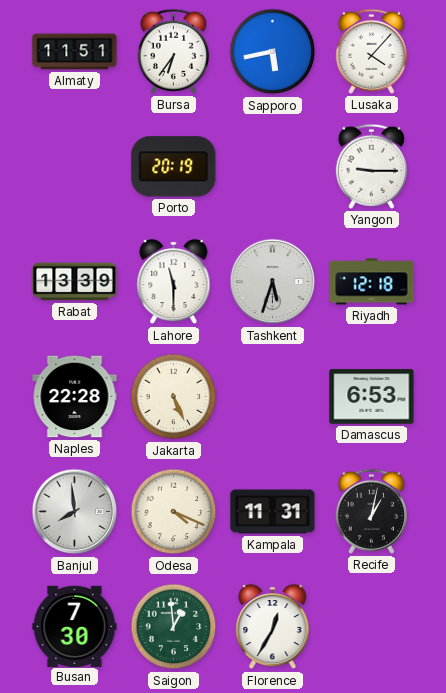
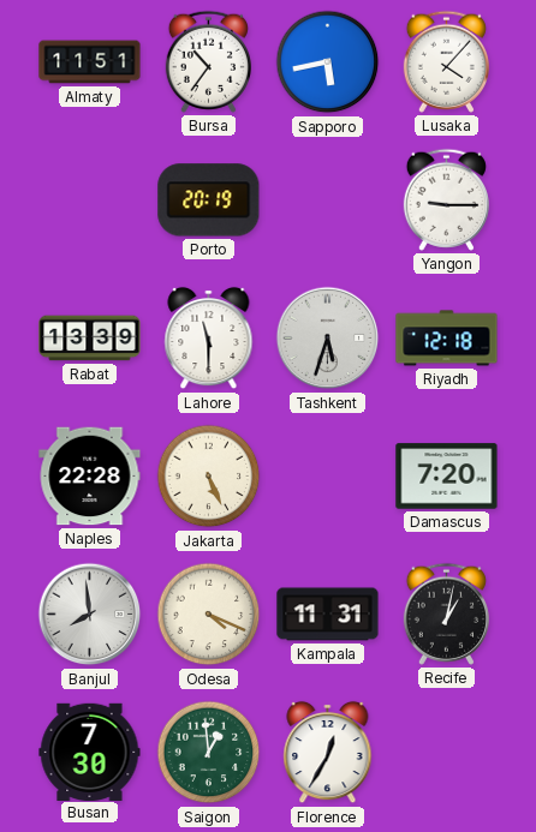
Bursa: 6:36 -> 10:36 (208, 61)
Damascus: 6:53 -> 7:20 (447, 477)
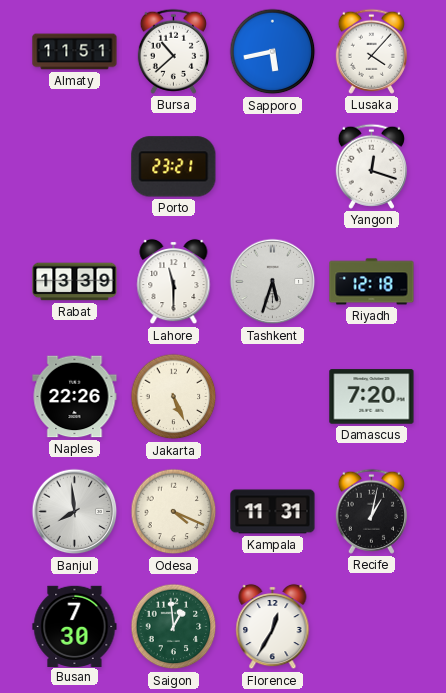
Bursa: 10:36 -> 10:38 (173, 51)
Porto: 20:19 -> 23:21 (174, 167)
Yangon: 9:15 -> 12:18 (371, 166)
Naples: 22:28 -> 22:26 (75, 397)
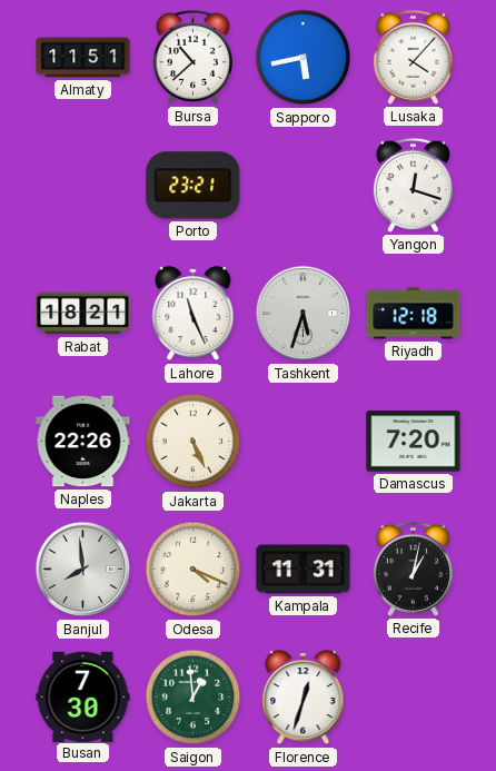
Rabat: 13:39 -> 18:21 (83, 314)
Lahore: 11:30 -> 11:26 (194, 314)
Florence: 12:35 -> 12:33 (304, 698)
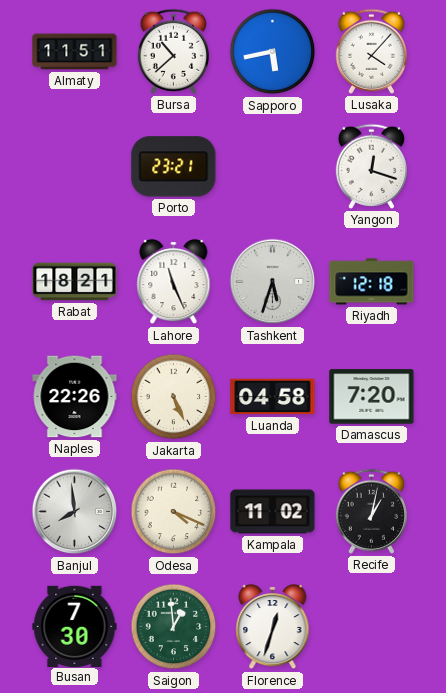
Luanda: none -> 04:58 (273, 397)
Kampala: 11:31 -> 11:02 (273, 512)
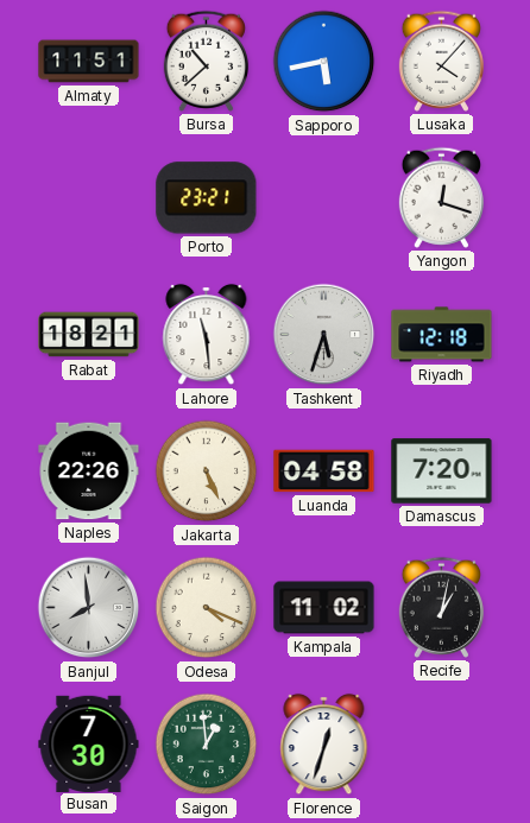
Lahore: 11:26 -> 11:29 (207, 335)
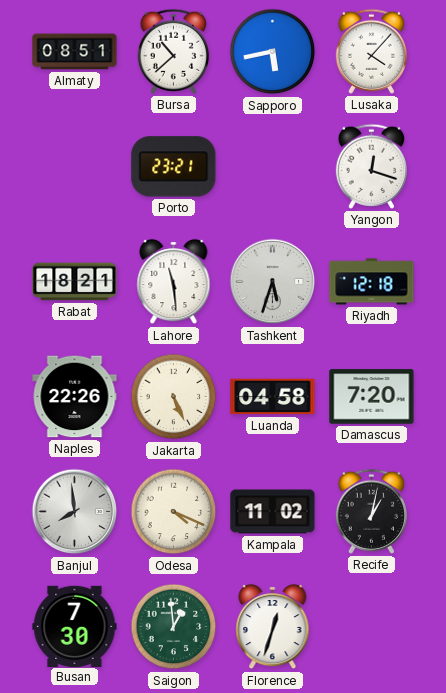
Almaty: 11:51 -> 08:51 (75, 52)
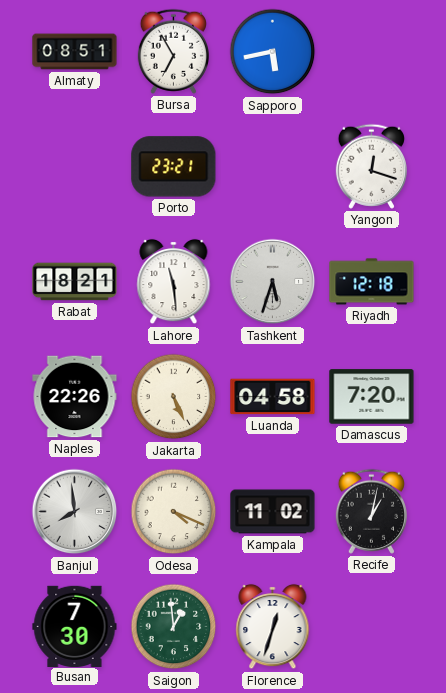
Bursa: 10:38 -> 6:55 (173, 51)
Lusaka: 4:07 -> none (371, 51)
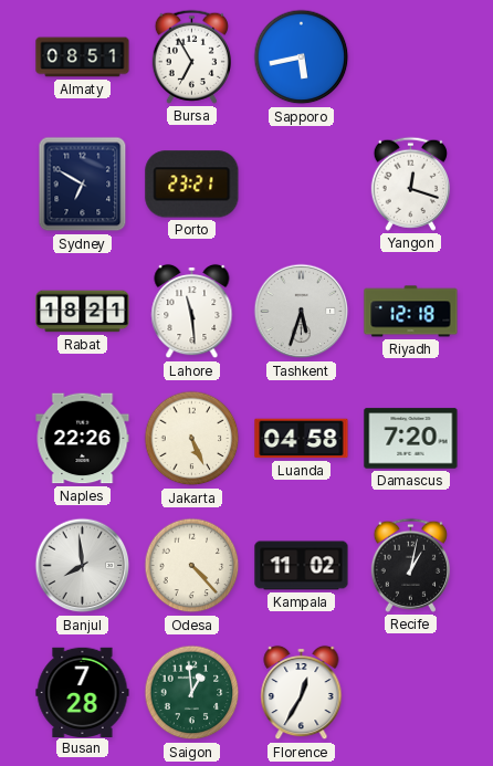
Sydney: none -> 6:50 (83, 185)
Odesa: 4:19 -> 4:23 (192, 566)
Busan: 7:30 -> 7:28 (83, 692)
Florence: 12:33 -> 12:35 (302, 693)
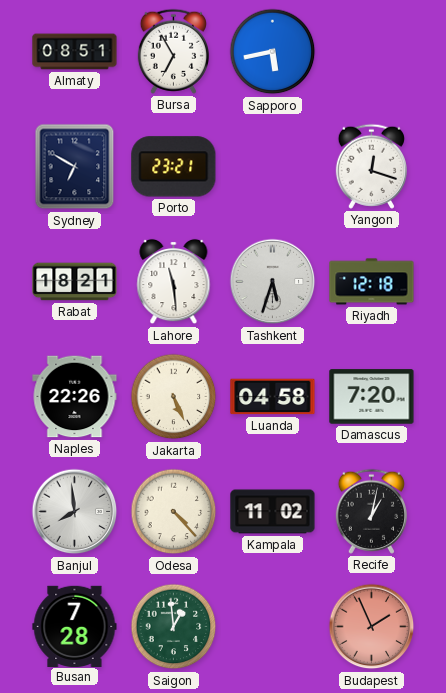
Florence: 12:35 -> none (302, 693)
Budapest: none -> 1:56 (372, 627)
